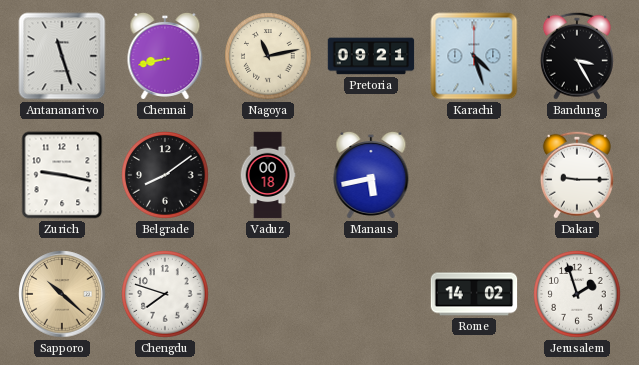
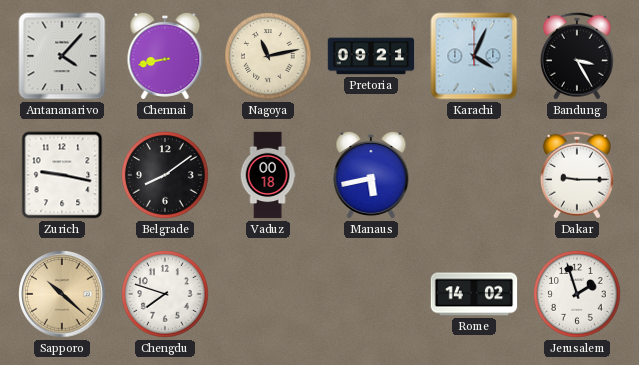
Antananarivo: 11:27 -> 4:07 (62, 56)
Karachi: 4:27 -> 4:04 (474, 56)
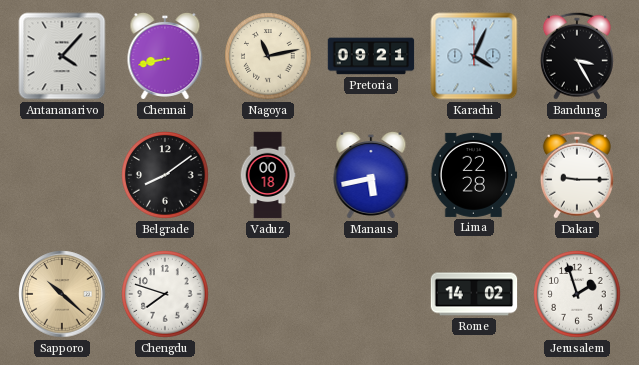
Zurich: 9:17 -> none (62, 175)
Lima: none -> 22:28 (474, 175)
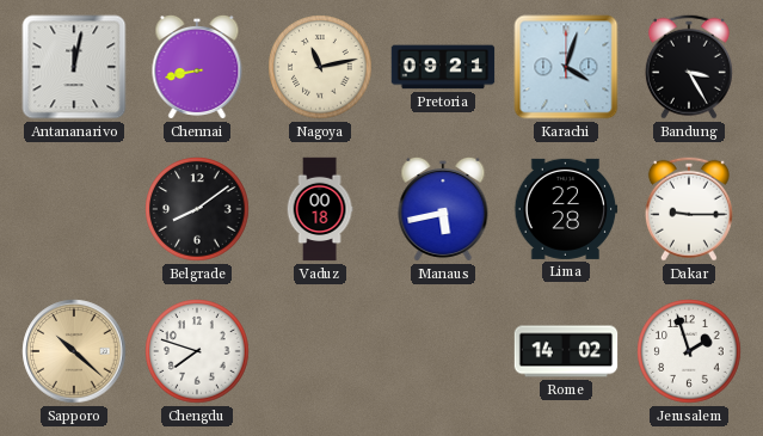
Antananarivo: 4:07 -> 12:02 (74, 67)
Karachi: 4:04 -> 4:03 (566, 67)
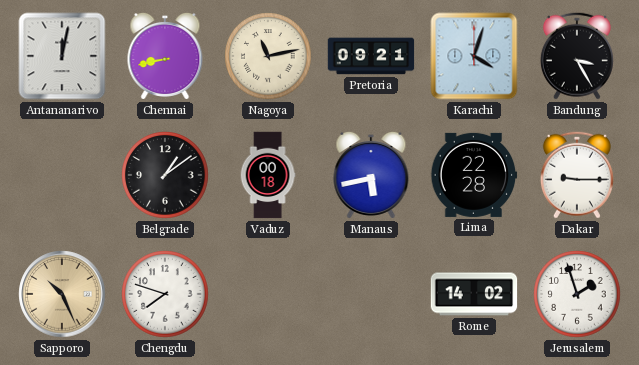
Belgrade: 8:09 -> 1:09 (165, 175)
Sapporo: 10:22 -> 10:26 (62, 294)
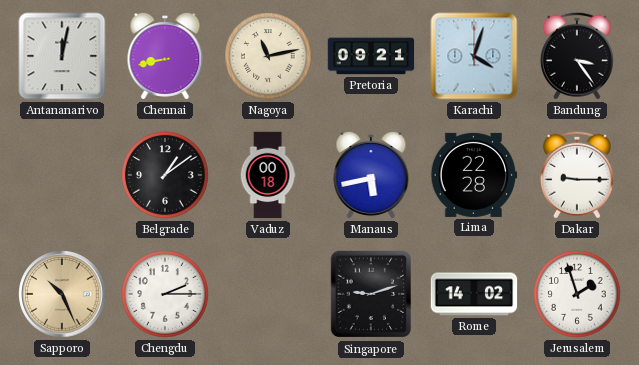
Bandung: 3:25 -> 3:24 (577, 56)
Chengdu: 7:48 -> 2:15 (165, 294)
Singapore: none -> 9:12 (370, 294)
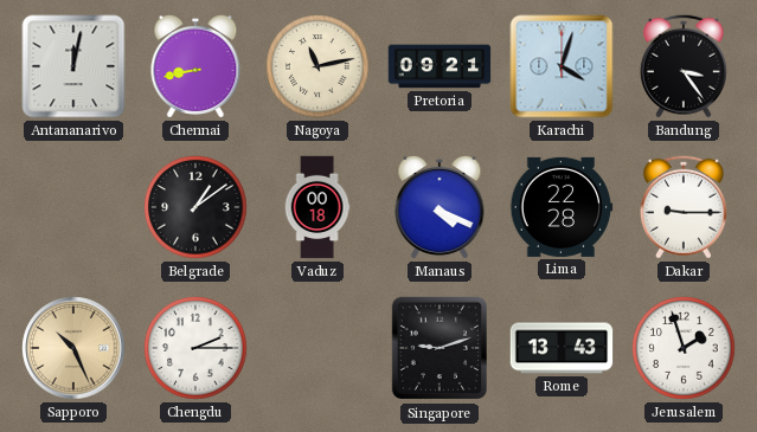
Manaus: 5:43 -> 4:19 (440, 207)
Rome: 14:02 -> 13:43 (562, 348)
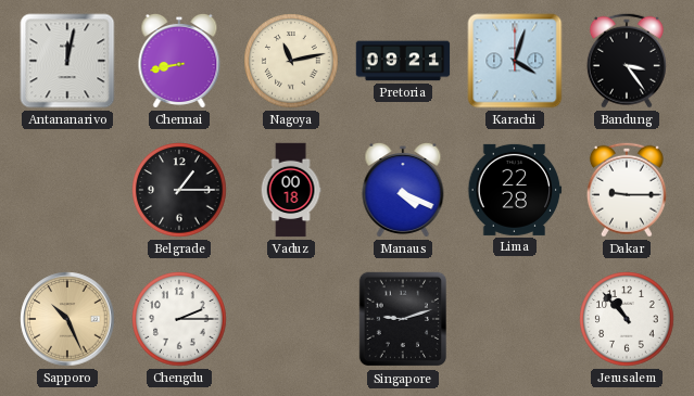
Belgrade: 1:09 -> 1:15 (179, 190)
Rome: 13:43 -> none (562, 348)
Jerusalem: 1:57 -> 10:53 (627, 319)
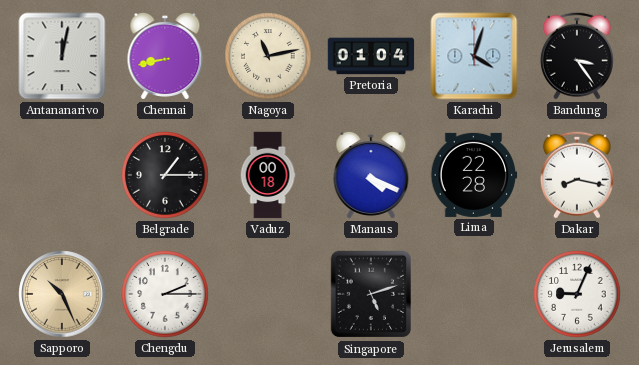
Pretoria: 09:21 -> 01:04 (371, 56)
Dakar: 9:15 -> 8:17 (577, 175)
Singapore: 9:12 -> 5:12 (370, 294)
Jerusalem: 10:53 -> 9:04 (577, 294)
